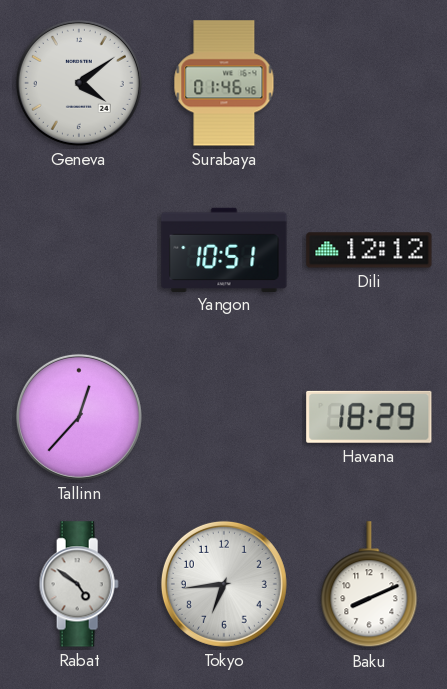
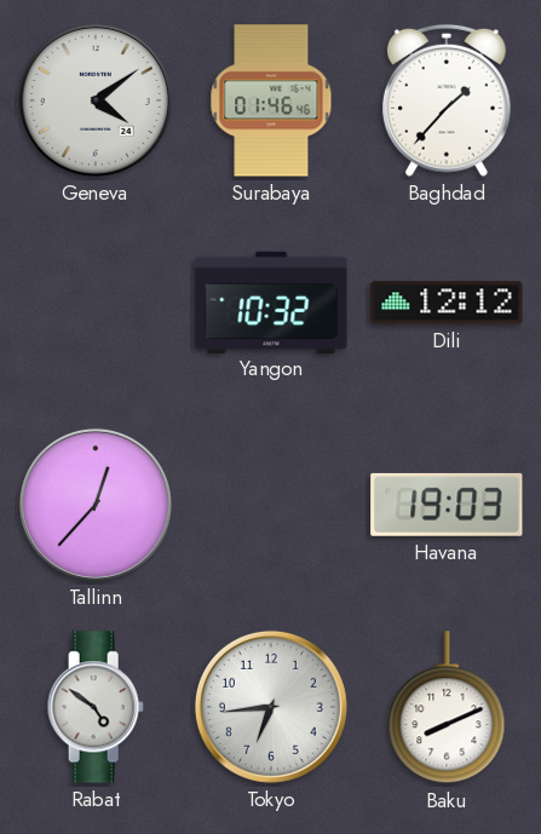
Baghdad: none -> 1:37 (447, 100)
Yangon: 10:51 -> 10:32 (271, 301)
Havana: 18:29 -> 19:03 (447, 505)
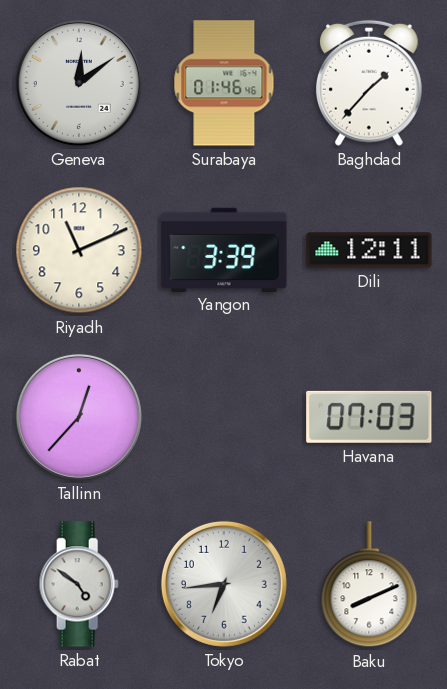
Geneva: 4:09 -> 12:09 (79, 83)
Riyadh: none -> 11:11 (79, 250)
Yangon: 10:32 -> 3:39 (224, 249)
Dili: 12:12 -> 12:11 (369, 250)
Havana: 19:03 -> 07:03 (369, 417)
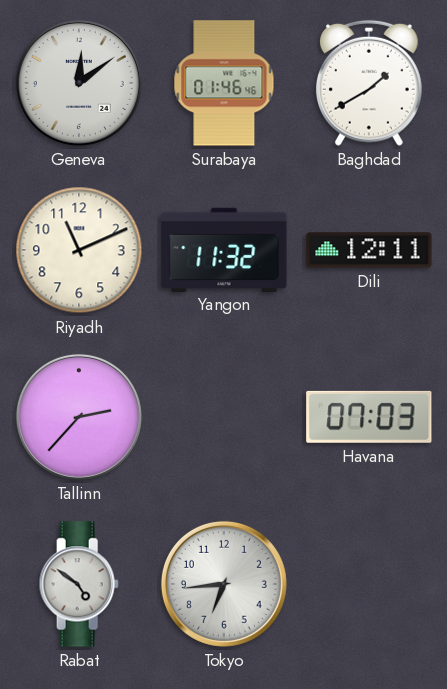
Baghdad: 1:37 -> 1:40 (369, 83)
Yangon: 3:39 -> 11:32 (224, 249)
Tallinn: 12:37 -> 2:37 (79, 417)
Baku: 8:11 -> none (369, 585)
